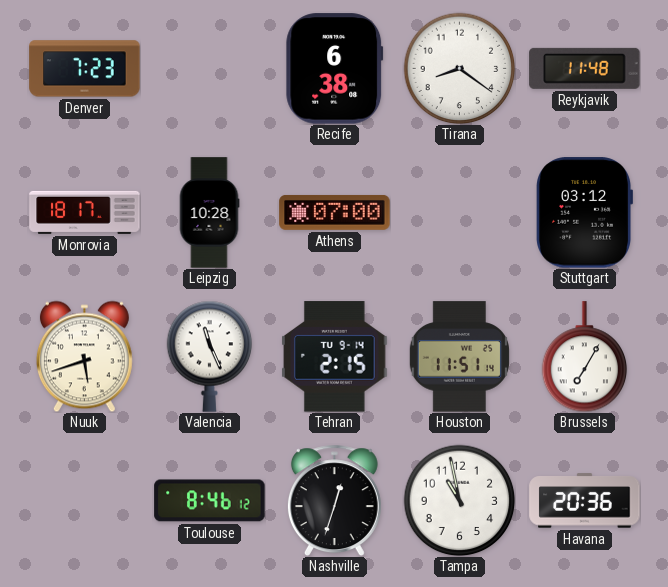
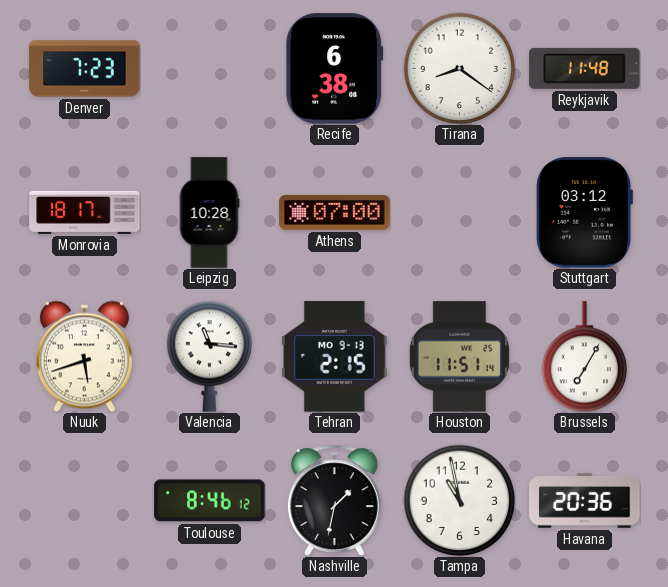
Valencia: 11:26 -> 11:16 (210, 356)
Tehran date: TU 9-14 -> MO 9-13 (335, 357)
Nashville: 12:33 -> 1:32 (334, 500)
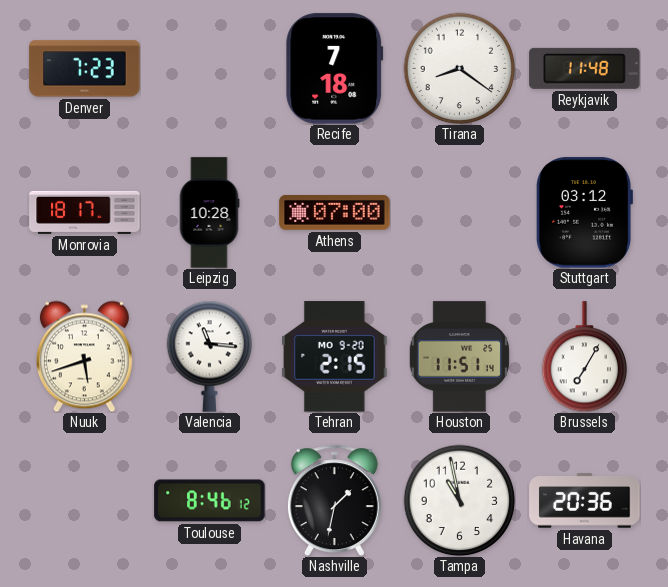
Recife: 6:38 -> 7:18 (335, 69)
Tehran date: MO 9-13 -> MO 9-20 (335, 357)
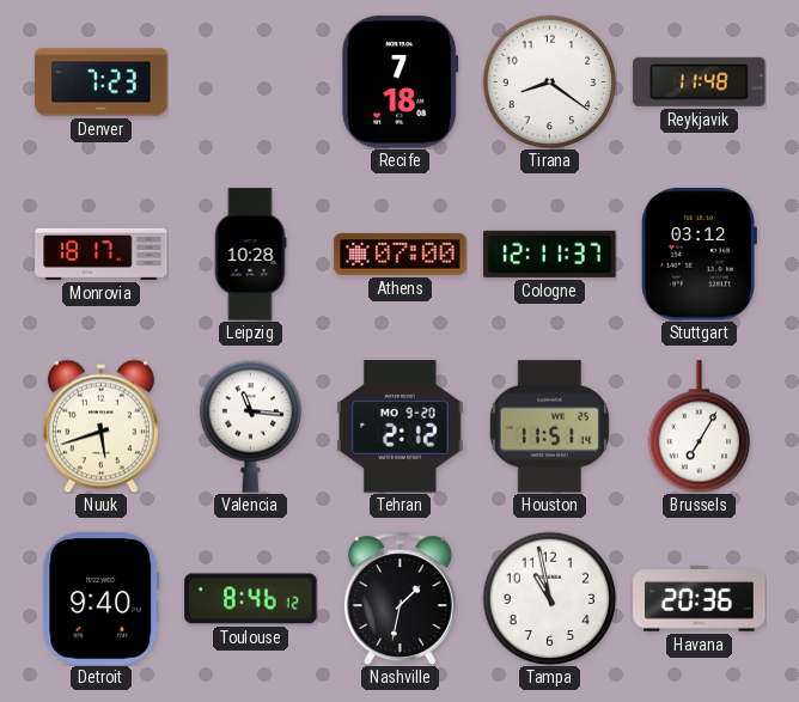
Cologne: none -> 12:11 (550, 254)
Tehran: 2:15 -> 2:12 (401, 427)
Detroit: none -> 9:40 (102, 599)
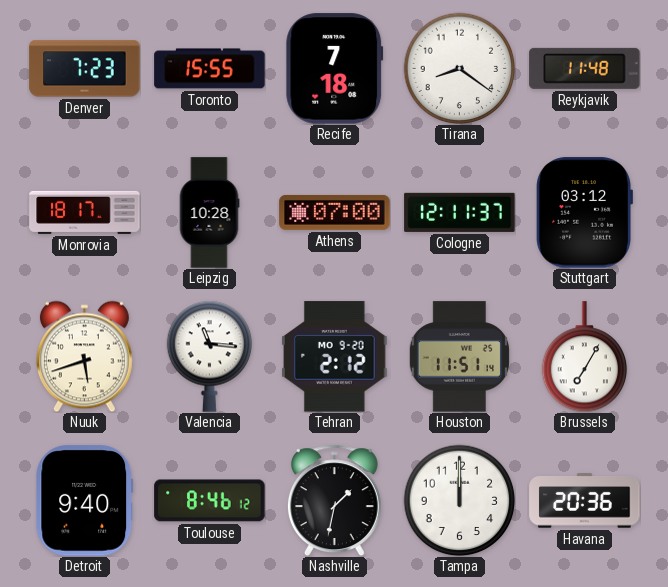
Toronto: none -> 15:55 (210, 69)
Tampa: 10:58 -> 12:00 (459, 500)
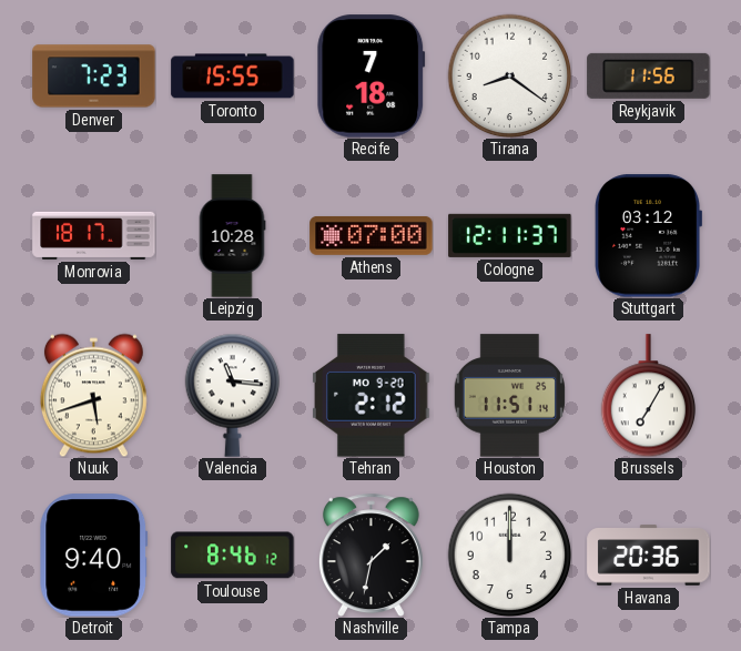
Reykjavik: 11:48 -> 11:56 (649, 75)
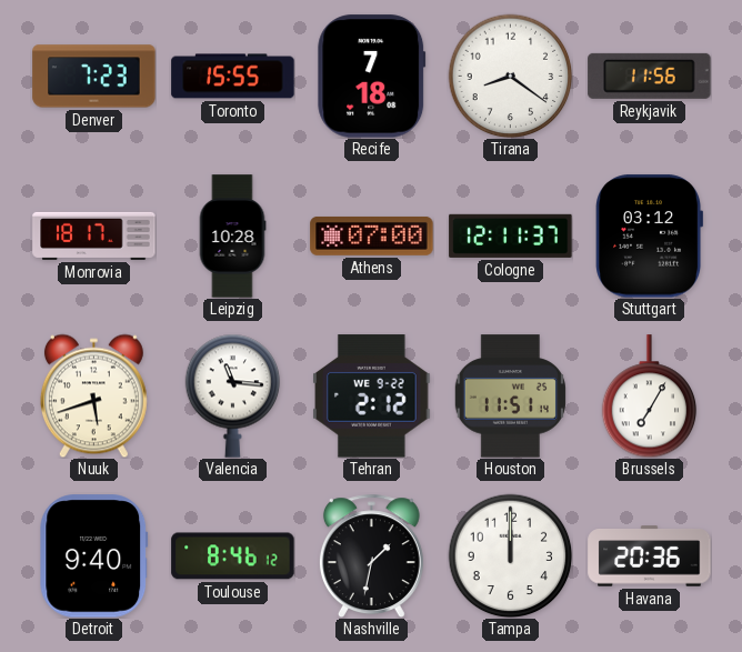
Tehran date: MO 9-20 -> WE 9-22 (372, 397)
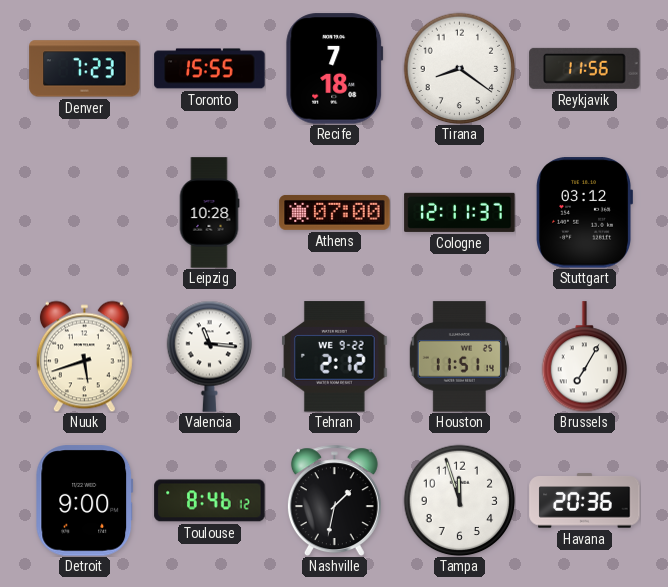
Monrovia: 18:17 -> none (94, 235)
Detroit: 9:40 -> 9:00 (85, 501)
Tampa: 12:00 -> 11:57 (459, 500)
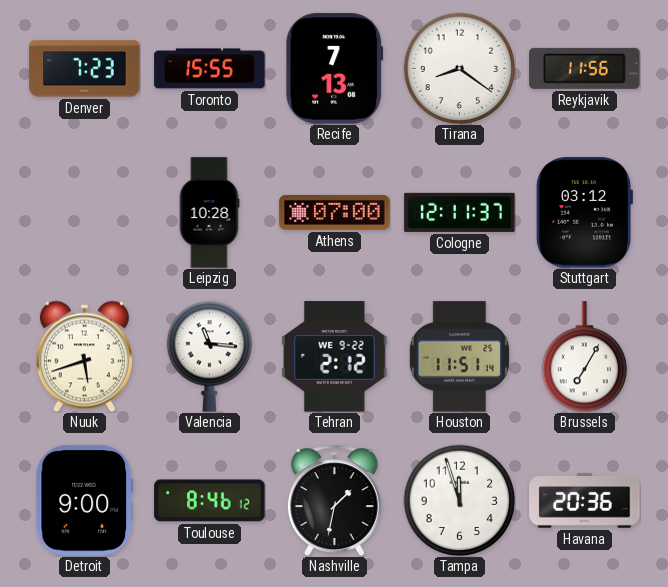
Recife: 7:18 -> 7:13 (335, 69)
